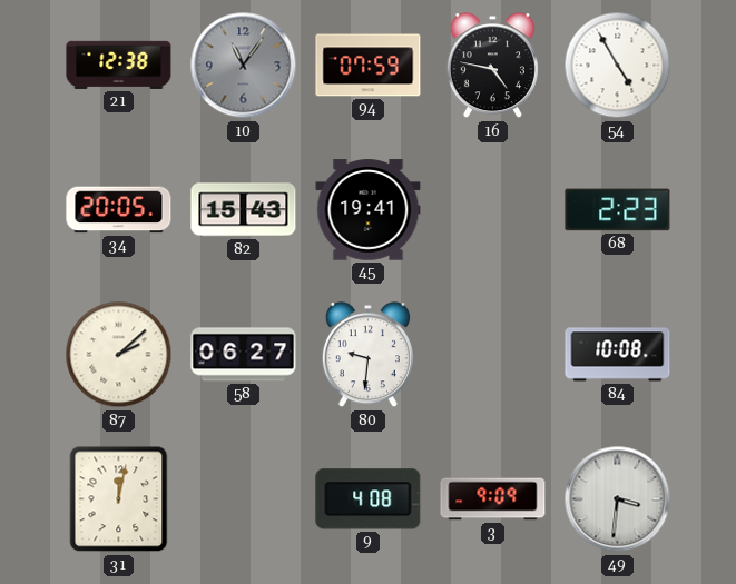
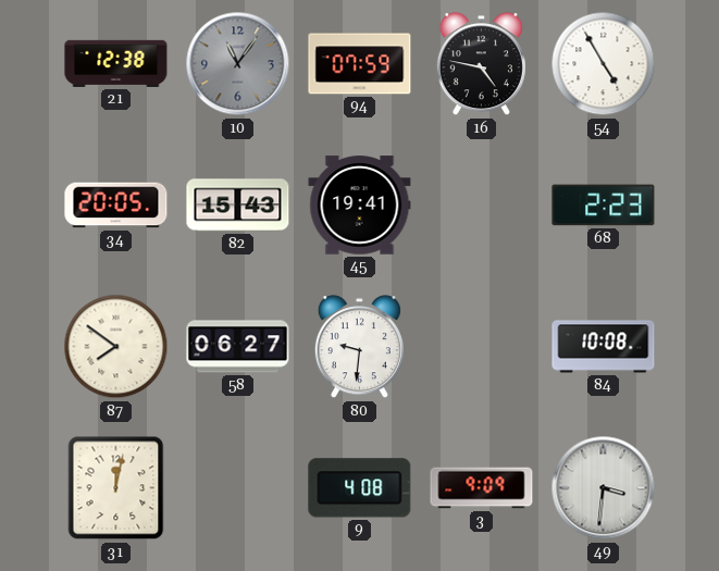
87: 2:08 -> 7:51 (116, 347)
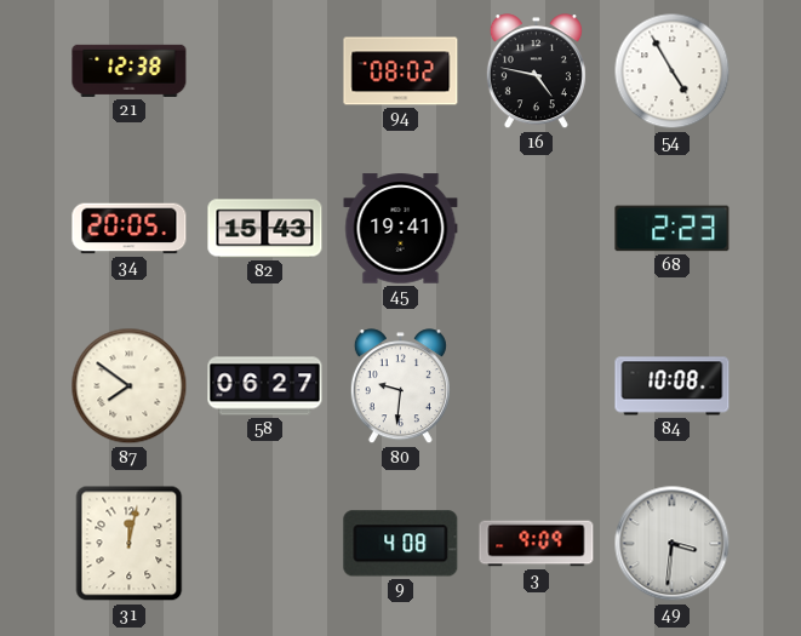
10: 11:06 -> none (238, 64)
94: 07:59 -> 08:02 (401, 71)
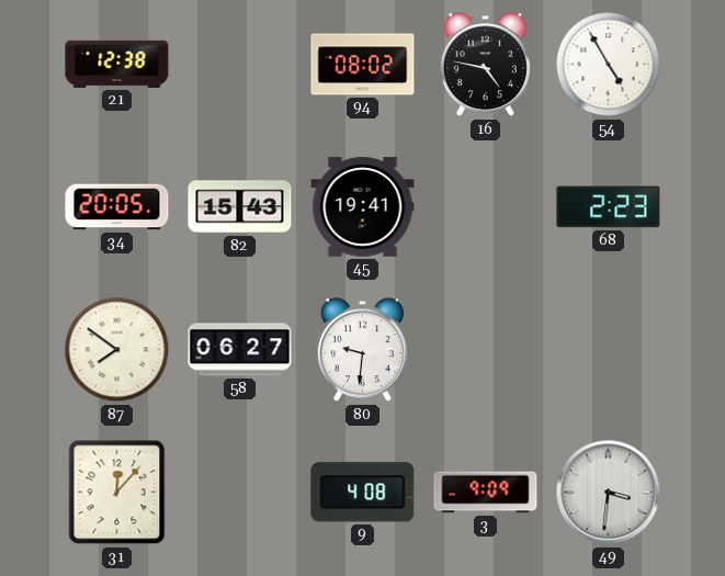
84: 10:08 -> none (673, 386)
31: 12:02 -> 12:07 (117, 493)
